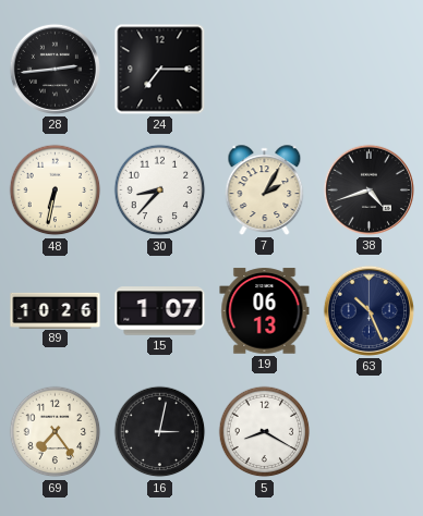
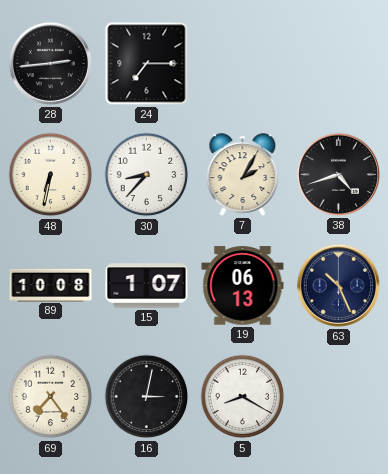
89: 10:26 -> 10:08 (51, 285)
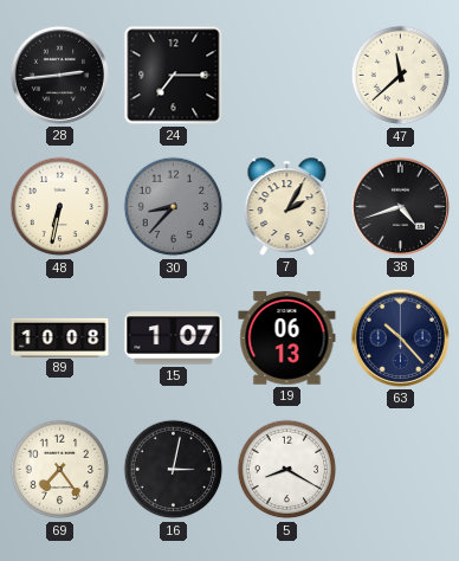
47: none -> 11:38 (401, 76)
30 dial: white -> grey (174, 207)
63: 10:26 -> 10:23 (400, 337)
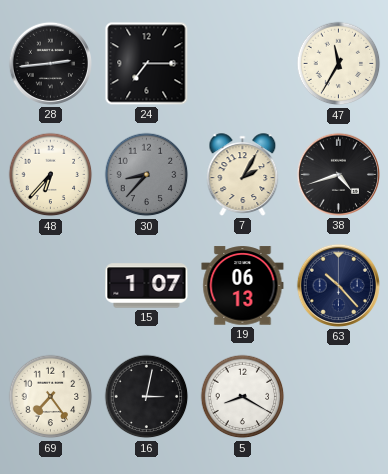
47: 11:38 -> 11:35 (339, 64)
48: 6:32 -> 6:37 (51, 175)
89: 10:08 -> none (60, 337)
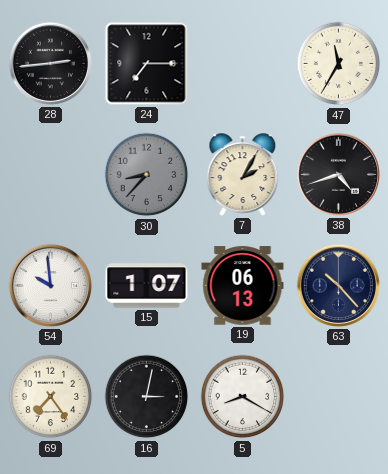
48: 6:37 -> none (51, 175)
54: none -> 9:59 (50, 285)
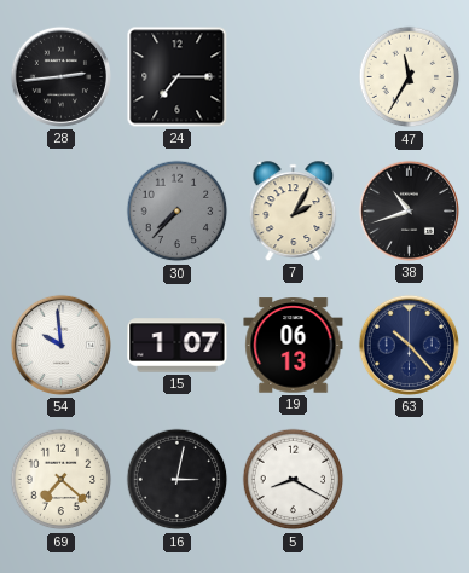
30: 8:37 -> 7:37 (178, 212)
38: 4:42 -> 10:42 (409, 210)
69: 7:24 -> 7:22 (62, 480)
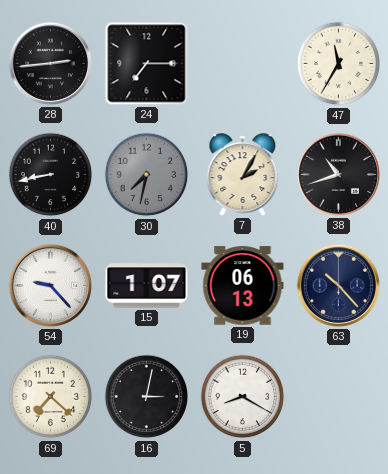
40: none -> 8:43 (51, 175)
30: 7:37 -> 7:32 (147, 175)
54: 9:59 -> 9:23 (50, 285)
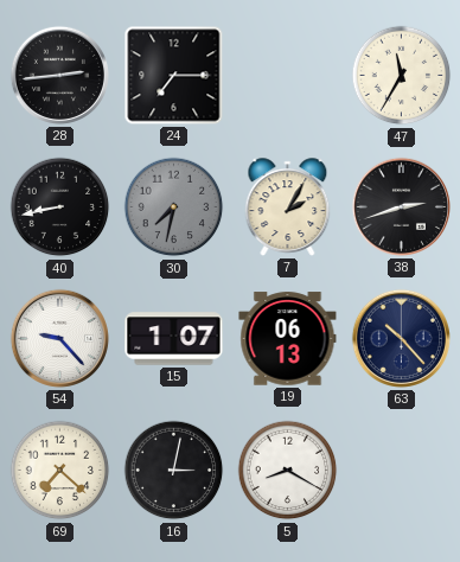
38: 10:42 -> 2:42 (401, 206)
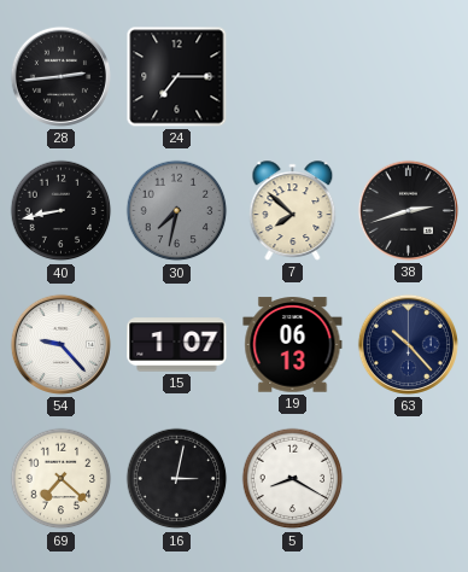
47: 11:35 -> none (402, 76)
7: 2:05 -> 7:52 (293, 211)
